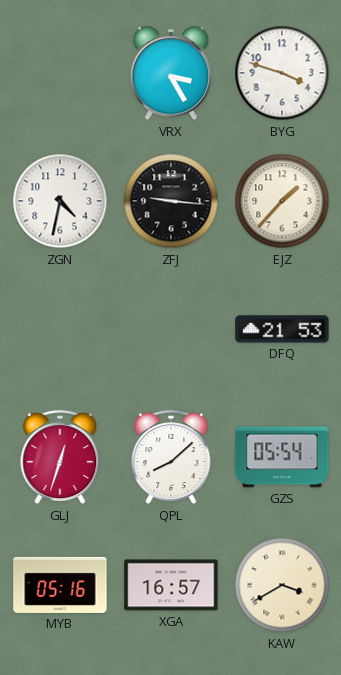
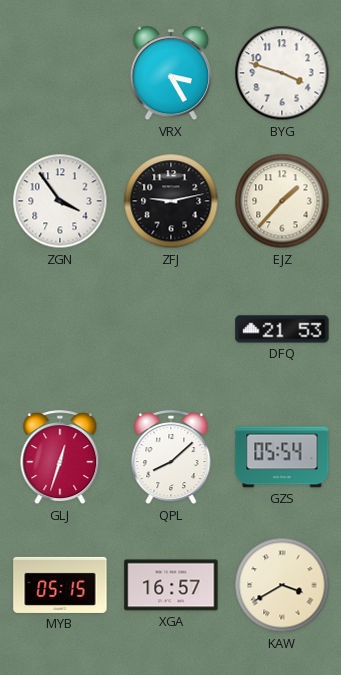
ZGN: 4:32 -> 3:54 (60, 201)
ZFJ: 9:16 -> 9:13 (171, 201)
MYB: 05:16 -> 05:15 (60, 585)
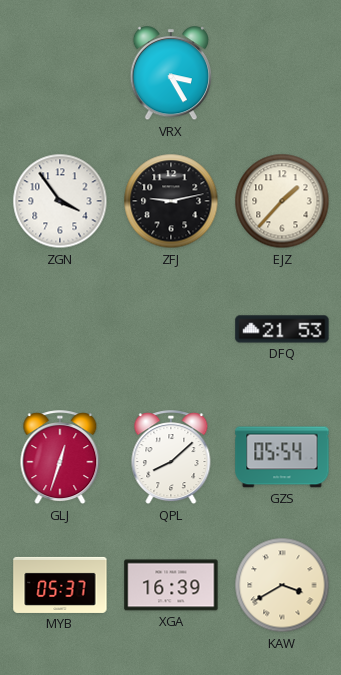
BYG: 3:48 -> none (282, 73)
MYB: 05:15 -> 05:37 (60, 585)
XGA: 16:57 -> 16:39 (171, 585)
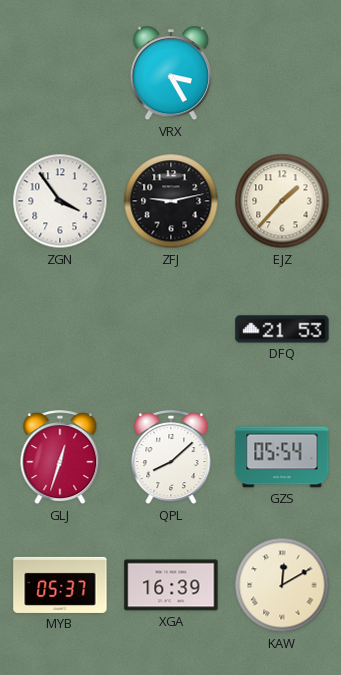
KAW: 3:40 -> 12:10 (282, 585)
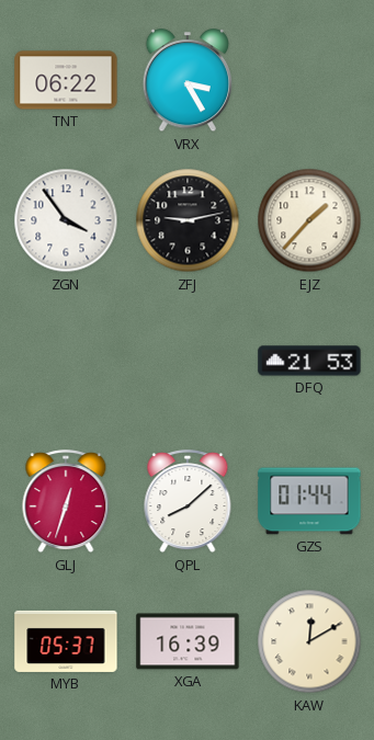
TNT: none -> 06:22 (66, 80)
GZS: 05:54 -> 01:44 (309, 501)
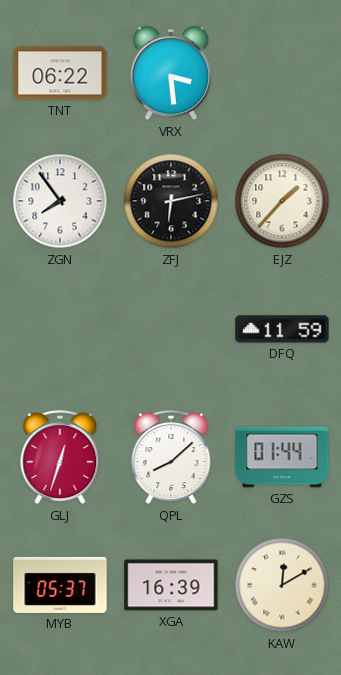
VRX: 3:25 -> 3:29 (170, 74)
ZGN: 3:54 -> 7:54 (60, 201)
ZFJ: 9:13 -> 6:13 (171, 201)
DFQ: 21:53 -> 11:59 (282, 329)
